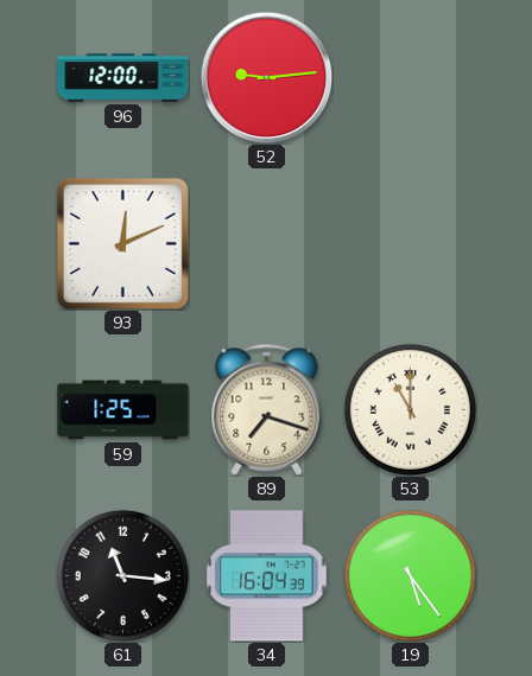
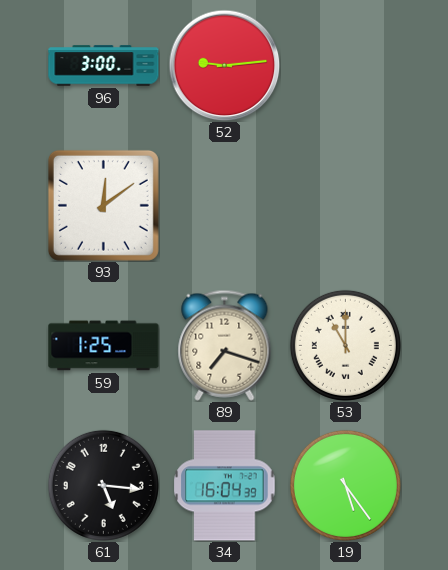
96: 12:00 -> 3:00 (104, 66)
93: 12:11 -> 12:09 (103, 205)
61: 11:16 -> 5:16 (103, 485)
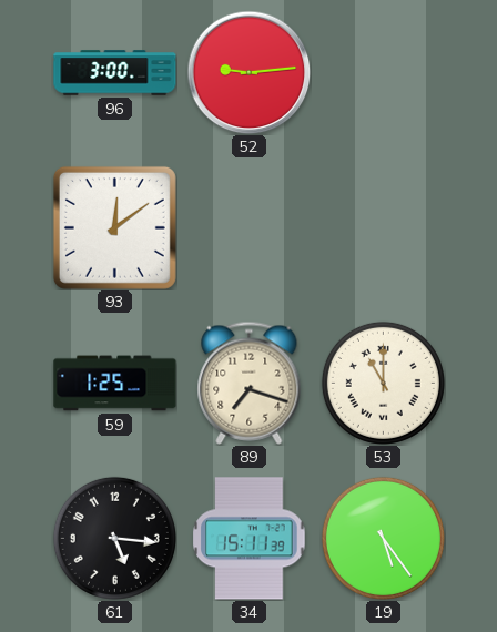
34: 16:04 -> 15:11 (250, 539)
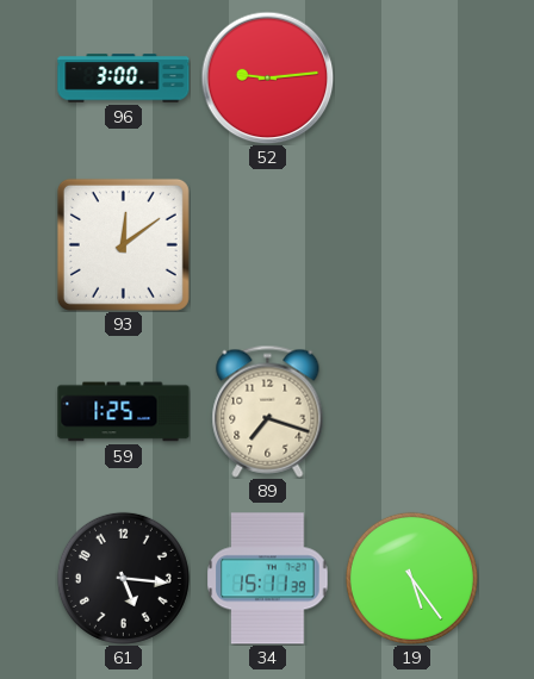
53: 11:00 -> none (383, 383)
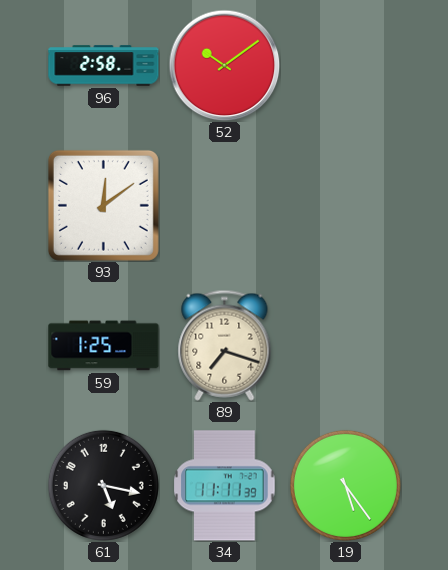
96: 3:00 -> 2:58 (104, 66)
52: 9:14 -> 10:09 (224, 65)
61: 5:16 -> 5:17 (103, 485)
34: 15:11 -> 11:11 (225, 486)
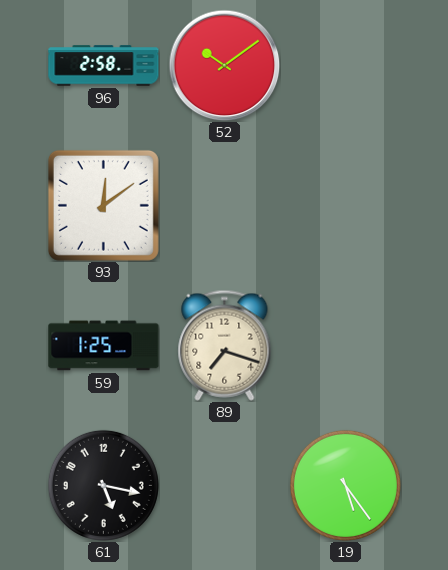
34: 11:11 -> none (225, 486)
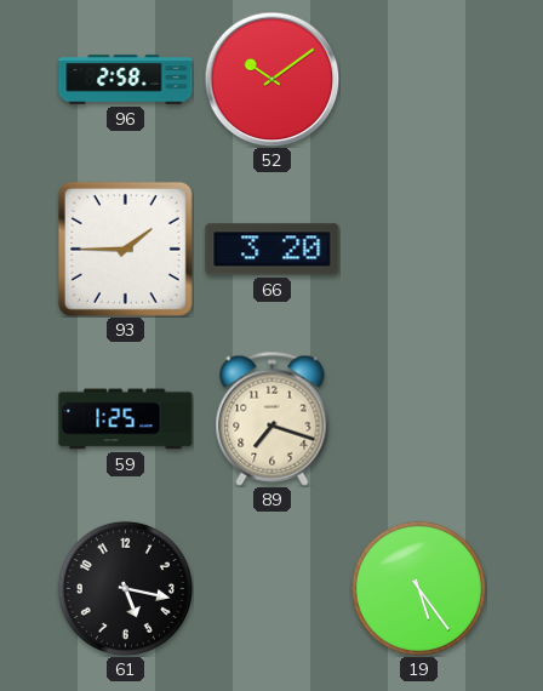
93: 12:09 -> 1:45 (125, 249)
66: none -> 3:20 (273, 250)
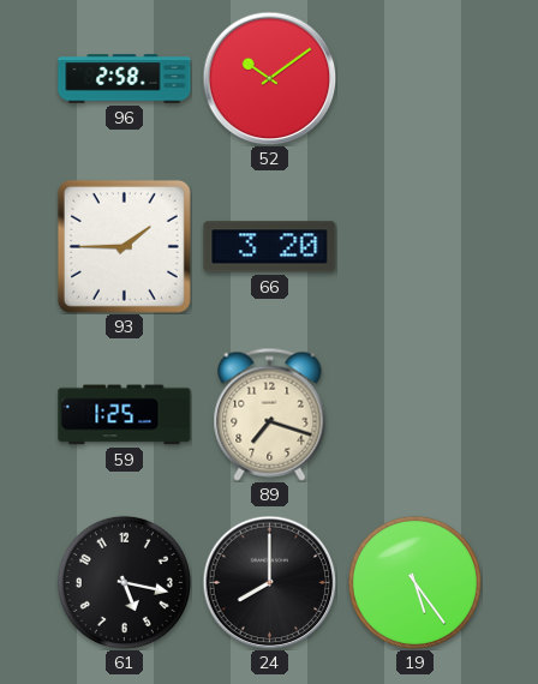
24: none -> 8:00 (269, 582)
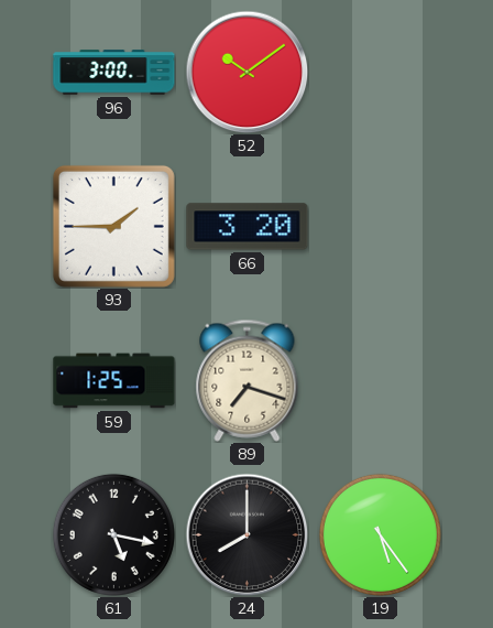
96: 2:58 -> 3:00 (114, 73)
